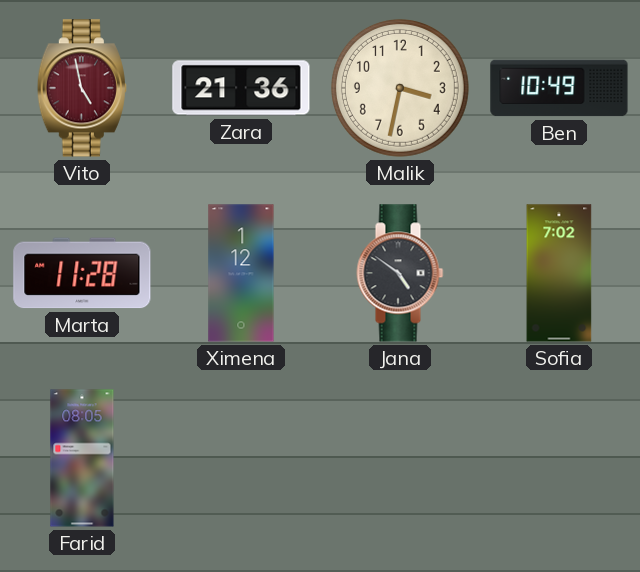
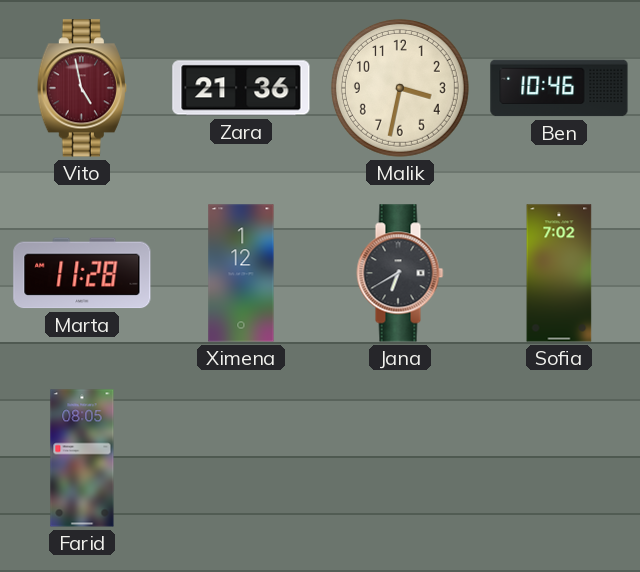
Ben: 10:49 -> 10:46 (559, 88)
Jana: 4:51 -> 6:40 (400, 273)
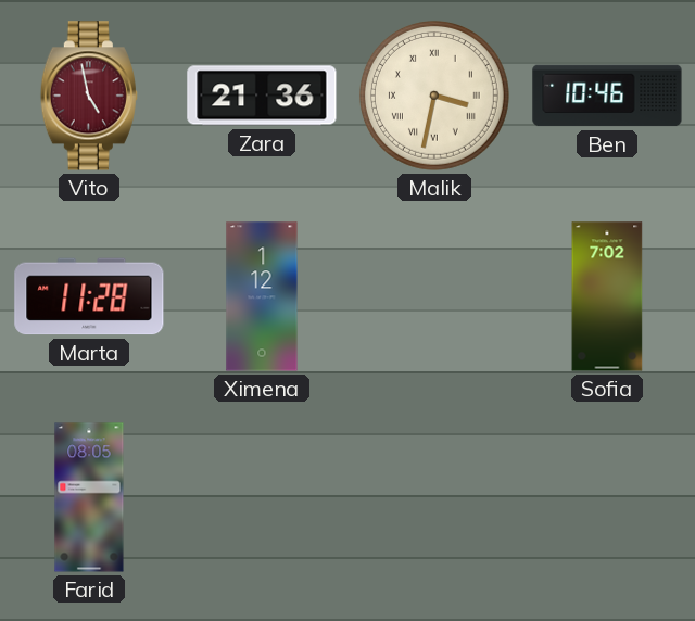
Malik numerals: Arabic -> Roman (434, 96)
Jana: 6:40 -> none (400, 273)
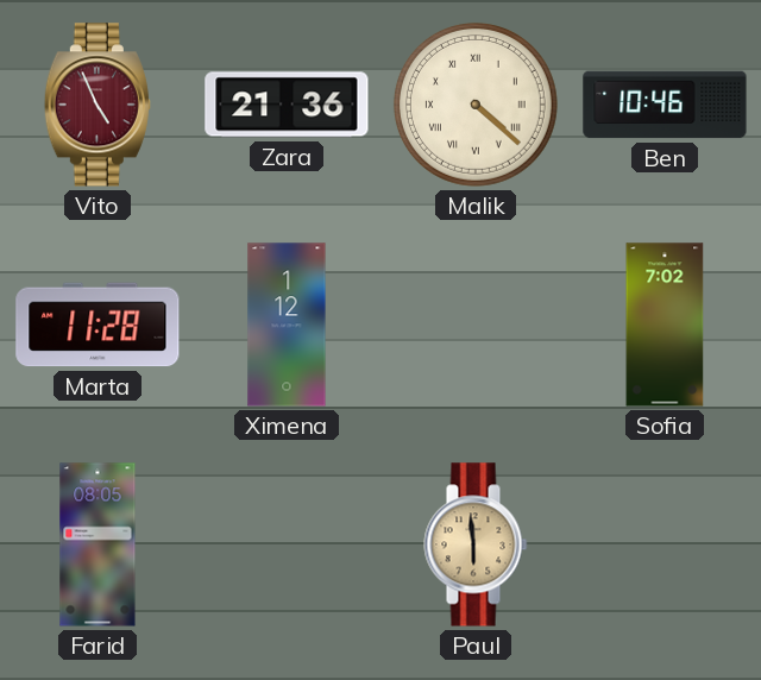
Vito: 4:58 -> 4:56 (98, 105)
Malik: 3:32 -> 4:22 (476, 105)
Paul: none -> 5:59 (476, 544)
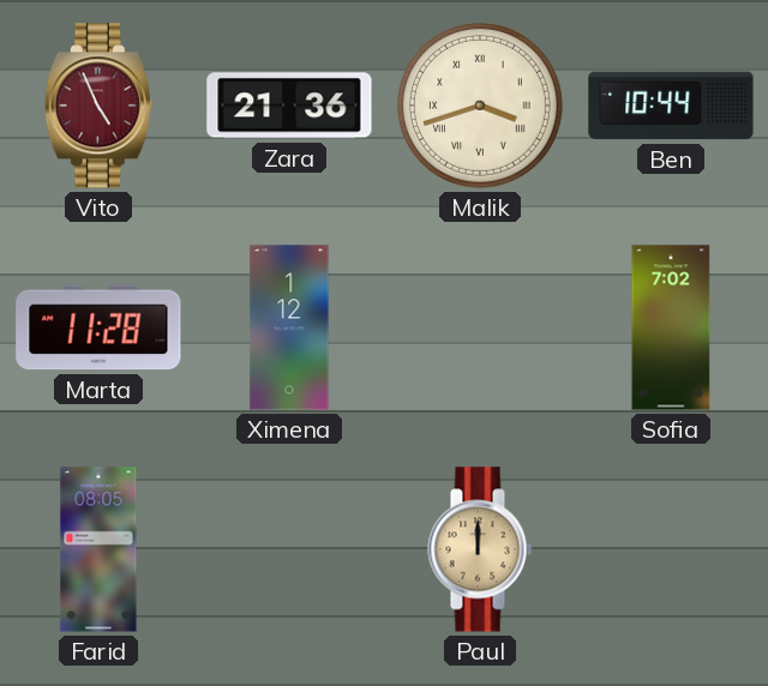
Malik: 4:22 -> 3:42 (480, 106)
Ben: 10:46 -> 10:44 (671, 106)
Paul: 5:59 -> 12:00 (480, 549)
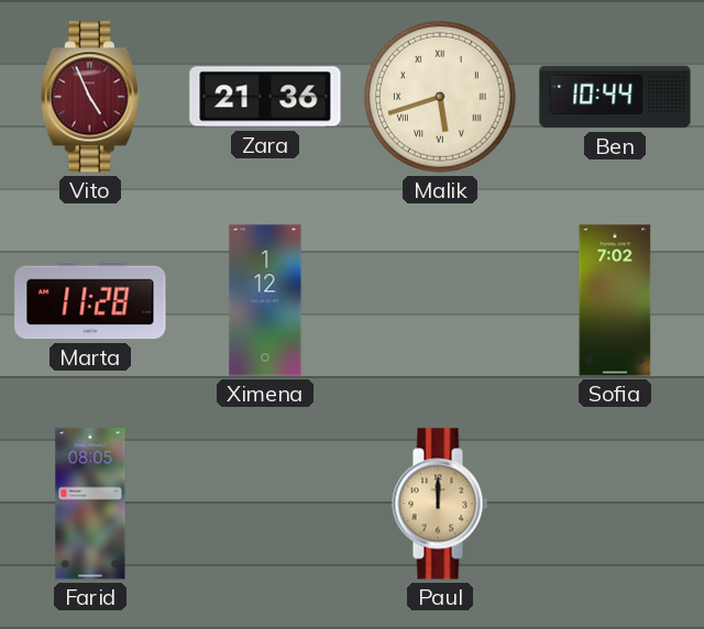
Malik: 3:42 -> 5:42 (440, 97)
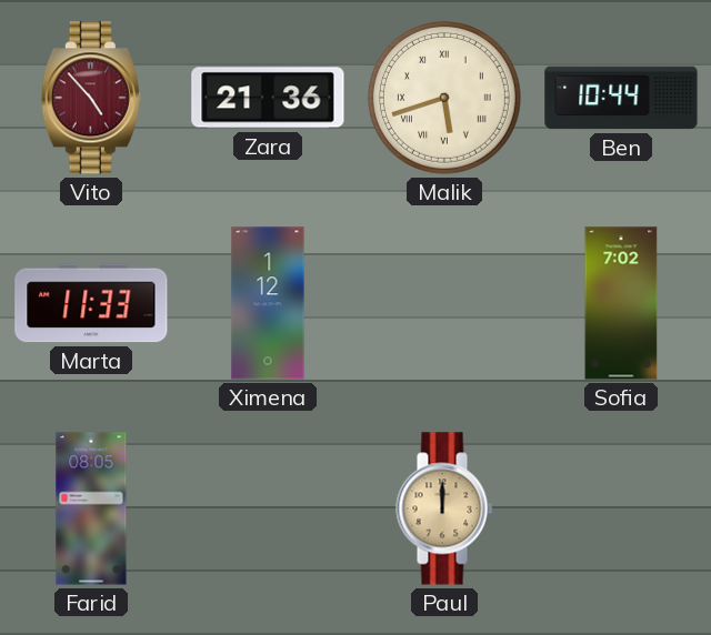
Vito: 4:56 -> 4:53 (91, 98)
Marta: 11:28 -> 11:33 (91, 303)
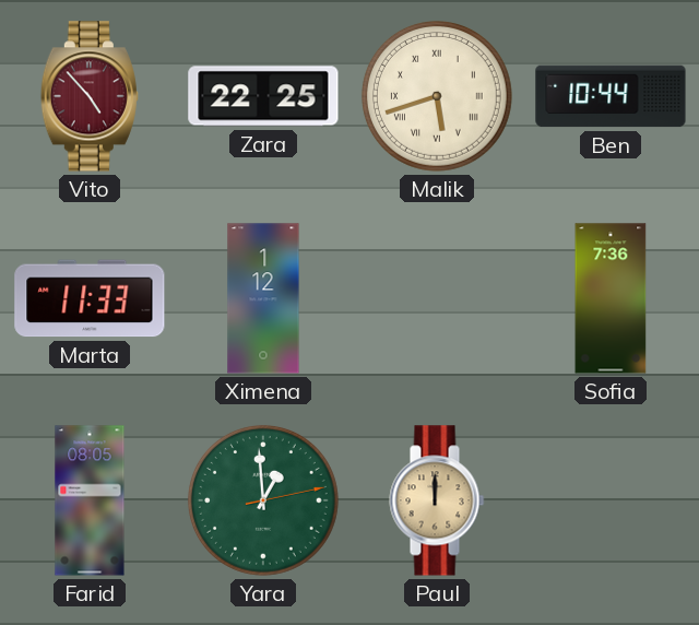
Zara: 21:36 -> 22:25 (263, 96)
Sofia: 7:02 -> 7:36 (611, 298)
Yara: none -> 12:59 (263, 500)
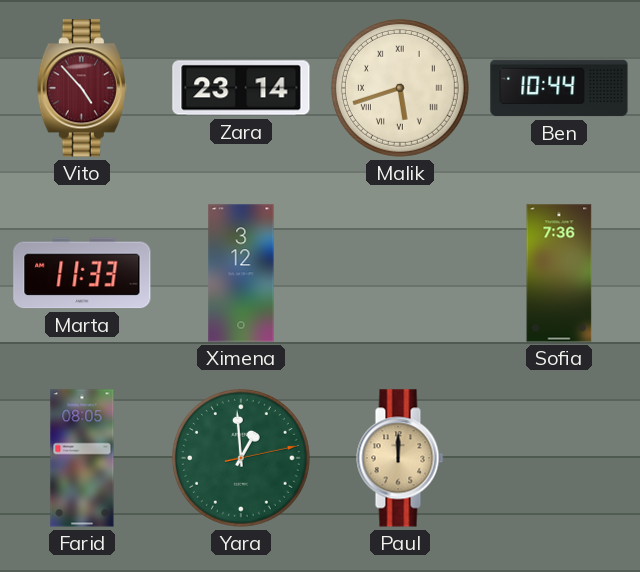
Zara: 22:25 -> 23:14 (241, 88)
Ximena: 1:12 -> 3:12 (241, 273)
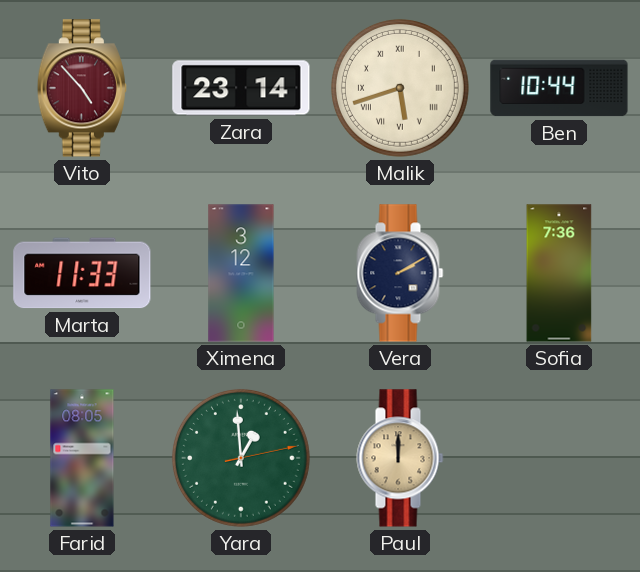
Vera: none -> 2:10 (400, 273)
